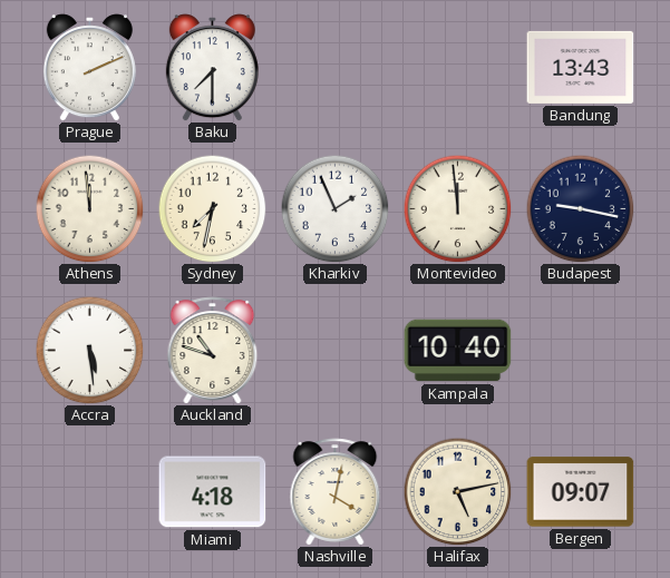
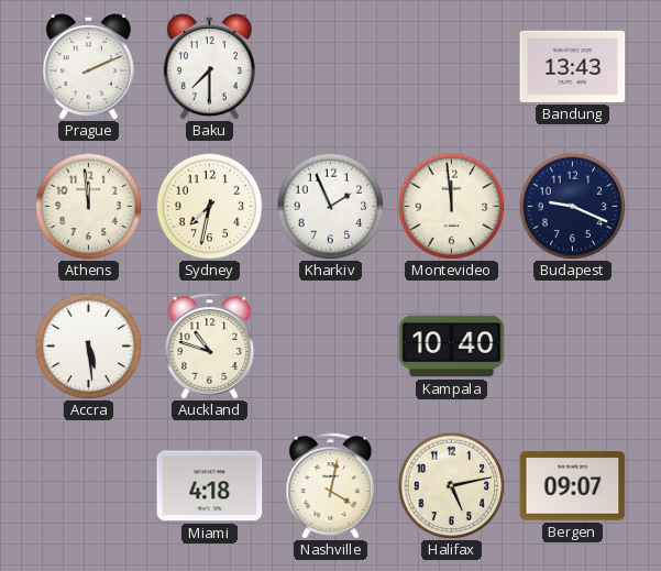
Budapest: 9:17 -> 9:19 (572, 206)
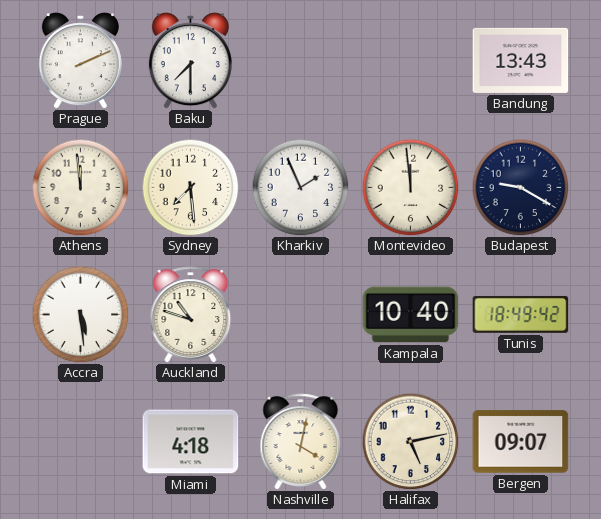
Sydney: 7:32 -> 7:29 (190, 187)
Budapest: 9:19 -> 9:20 (520, 187)
Tunis: none -> 18:49 (521, 314)
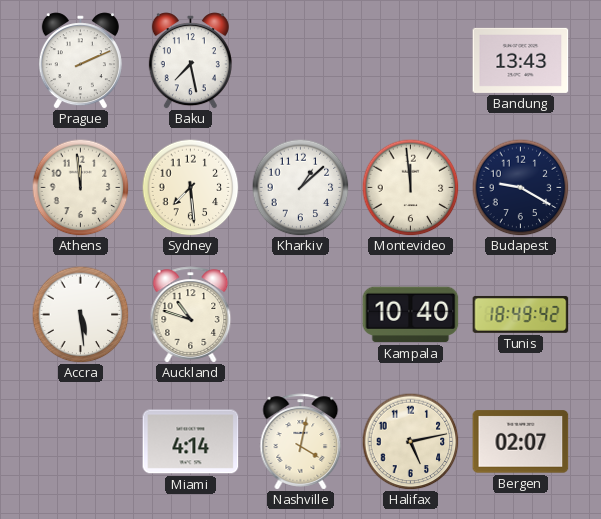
Baku: 7:30 -> 7:28 (190, 61)
Kharkiv: 1:56 -> 1:08 (300, 187)
Miami: 4:18 -> 4:14 (191, 442)
Bergen: 09:07 -> 02:07 (521, 442)
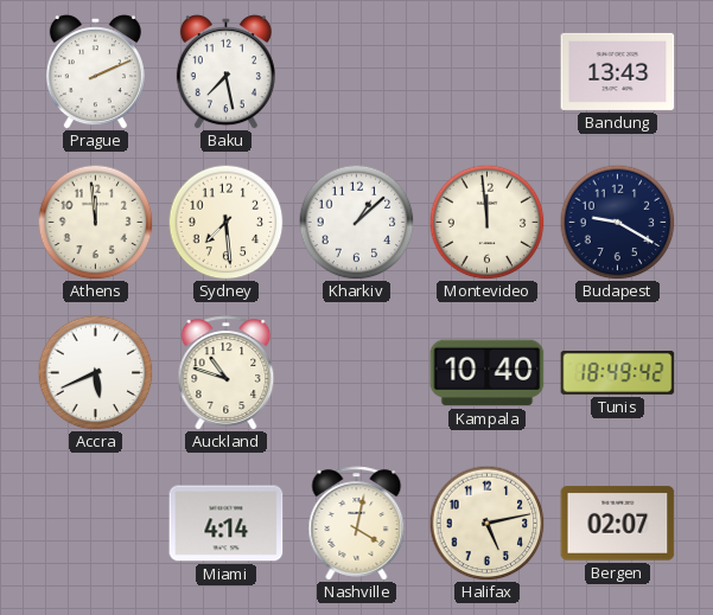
Accra: 5:29 -> 5:41 (95, 372)
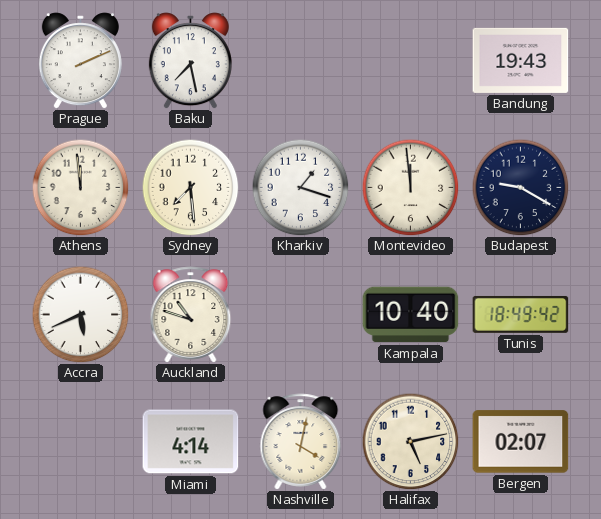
Bandung: 13:43 -> 19:43 (521, 60)
Kharkiv: 1:08 -> 1:18 (300, 187)
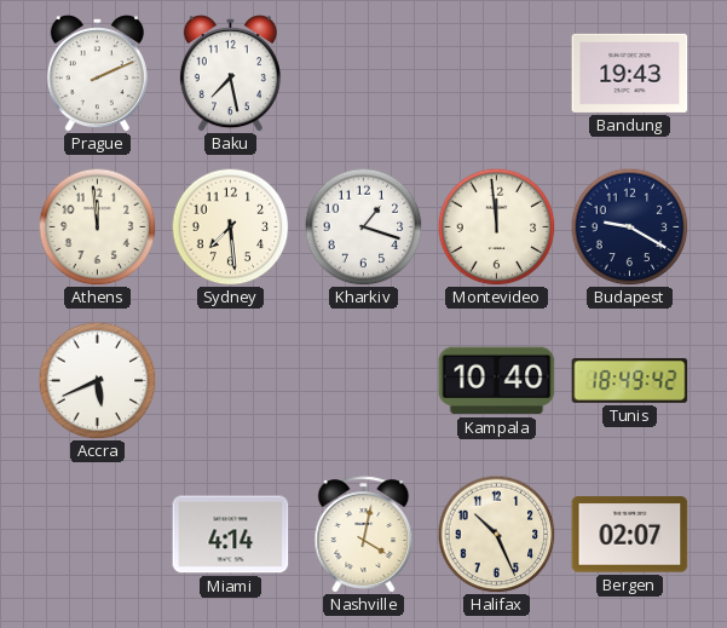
Auckland: 10:48 -> none (191, 315)
Halifax: 5:13 -> 10:26 (496, 534)
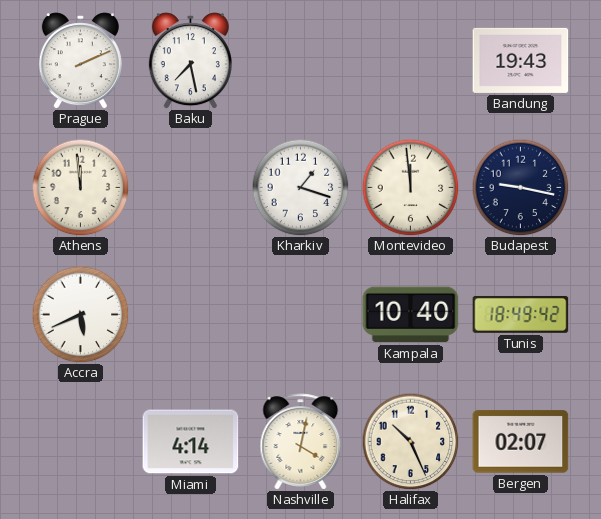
Sydney: 7:29 -> none (230, 226)
Budapest: 9:20 -> 9:17 (520, 187)
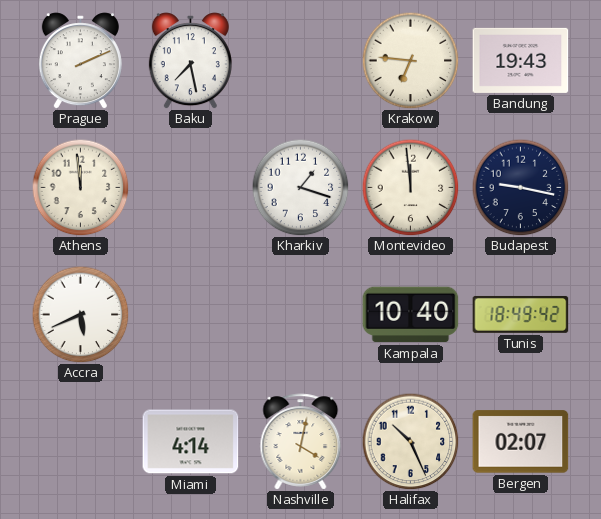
Krakow: none -> 6:46 (410, 60)
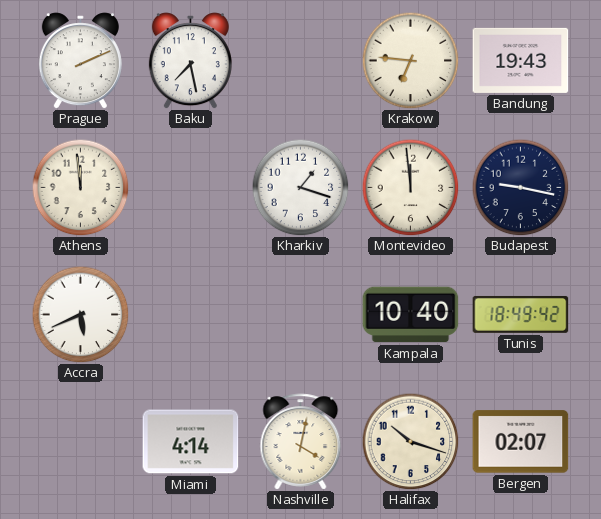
Halifax: 10:26 -> 10:18 (410, 441)
